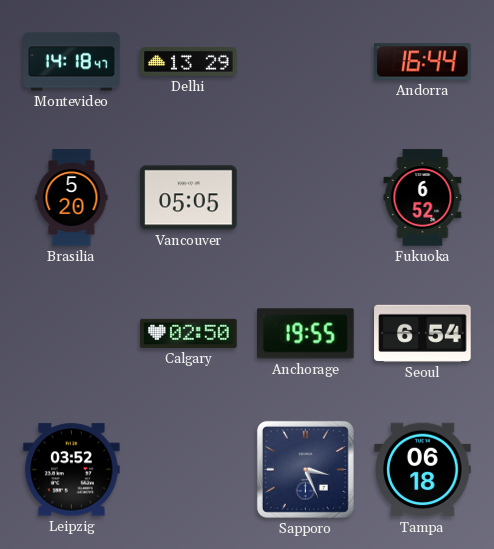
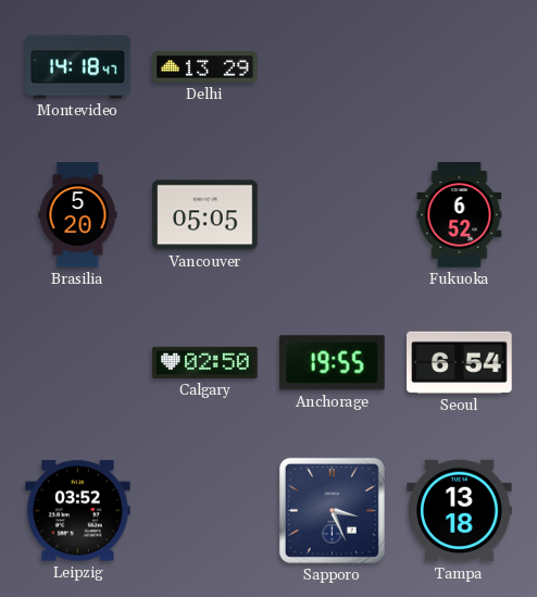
Andorra: 16:44 -> none (423, 62)
Tampa: 06:18 -> 13:18 (460, 511)
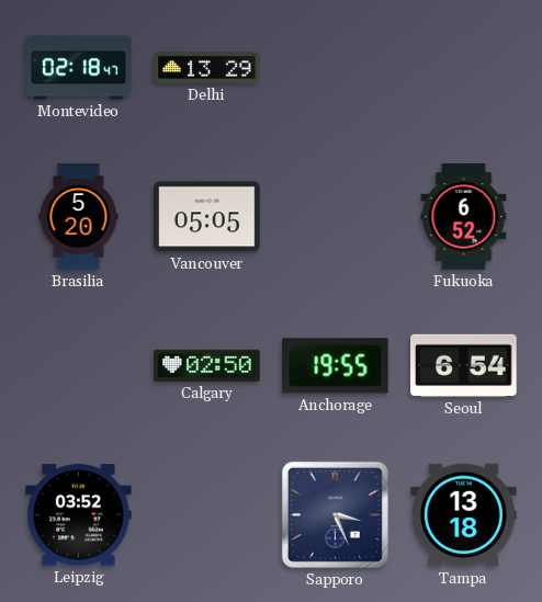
Montevideo: 14:18 -> 02:18 (79, 68)
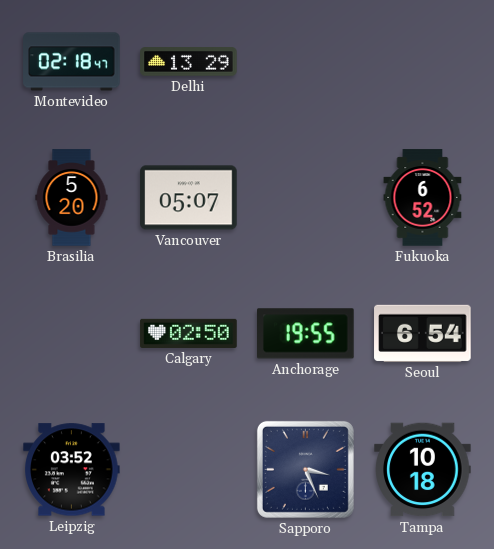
Vancouver: 05:05 -> 05:07 (189, 198)
Tampa: 13:18 -> 10:18 (423, 470)
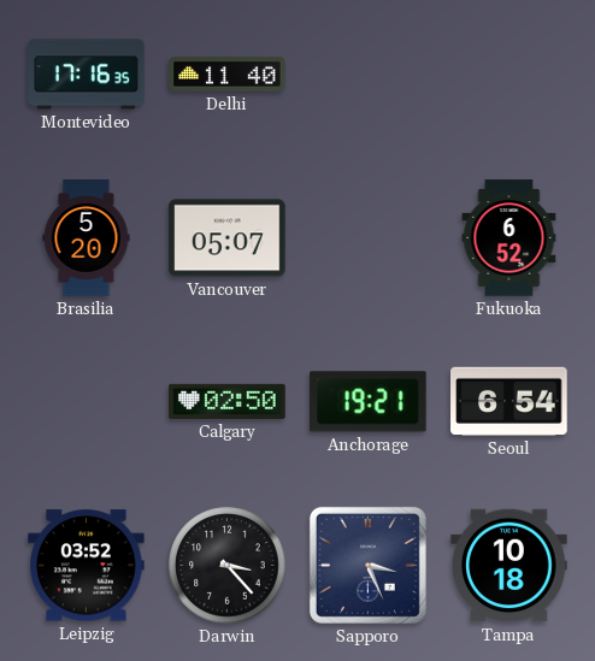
Montevideo: 02:18 -> 17:16 (87, 75)
Delhi: 13:29 -> 11:40 (228, 75)
Anchorage: 19:55 -> 19:21 (369, 402)
Darwin: none -> 3:23 (228, 566)
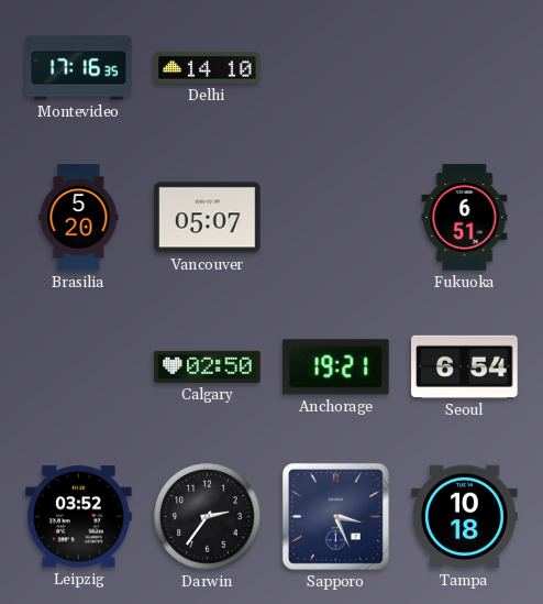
Delhi: 11:40 -> 14:10 (208, 68)
Fukuoka: 6:52 -> 6:51 (465, 218)
Darwin: 3:23 -> 2:36 (208, 517)
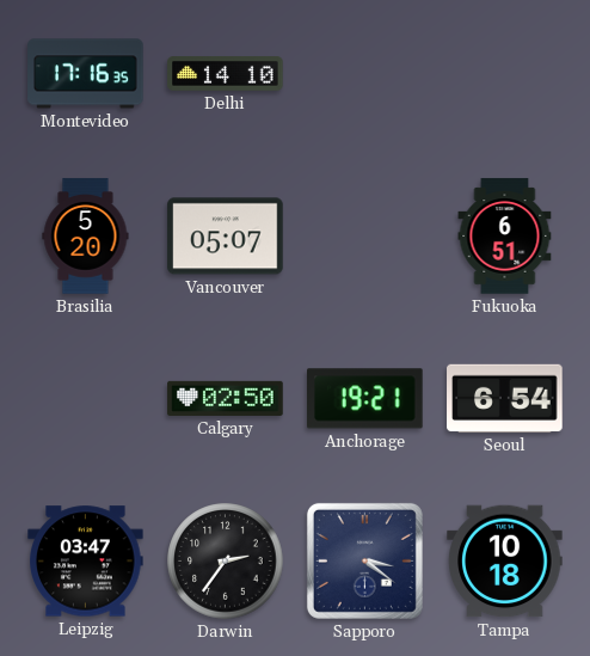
Leipzig: 03:52 -> 03:47 (86, 562)
Sapporo: 3:26 -> 3:21 (364, 560)
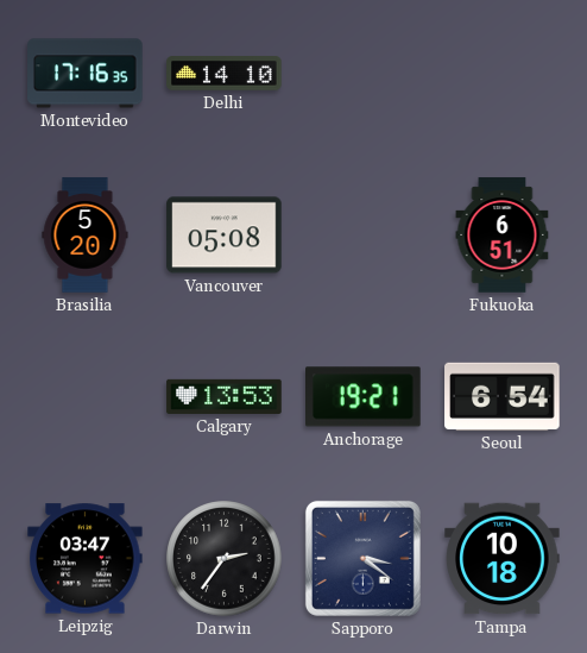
Vancouver: 05:07 -> 05:08 (225, 236)
Calgary: 02:50 -> 13:53 (225, 396)
